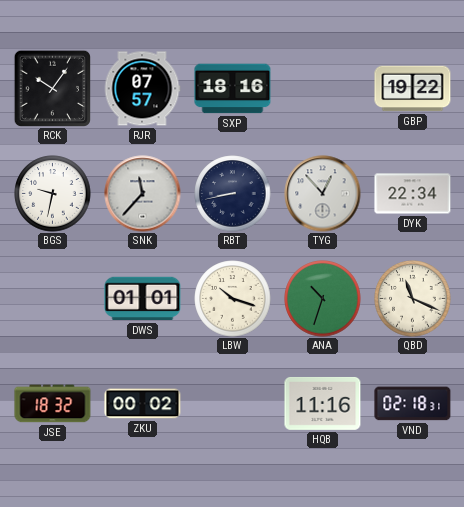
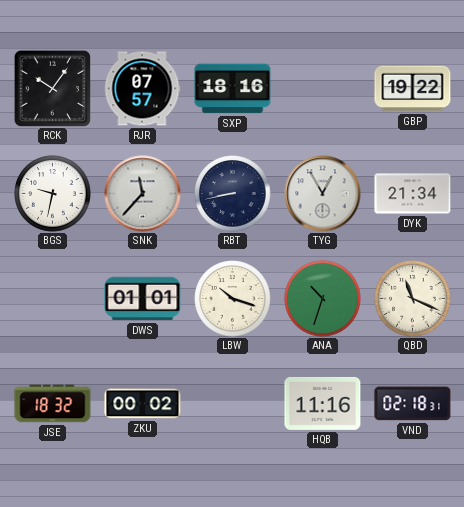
TYG: 12:53 -> 12:55 (323, 194)
DYK: 22:34 -> 21:34 (413, 194)
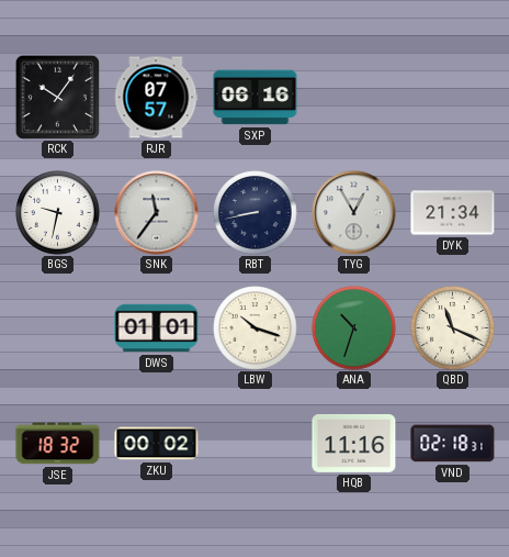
SXP: 18:16 -> 06:16 (256, 98)
GBP: 19:22 -> none (413, 89)
SNK: 11:37 -> 11:36 (157, 213)
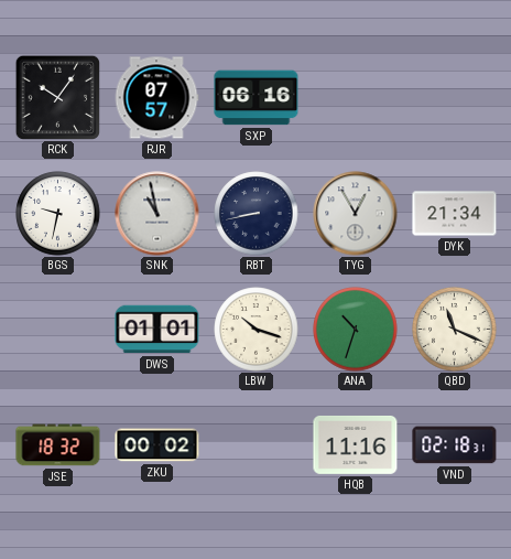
SNK: 11:36 -> 10:58 (157, 214)
